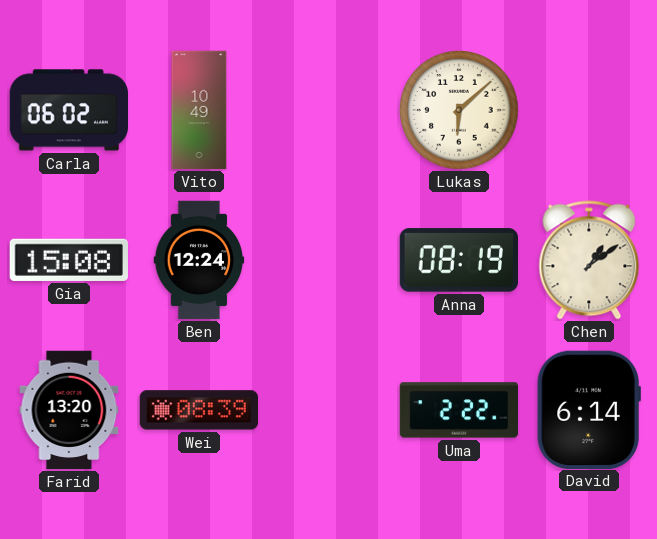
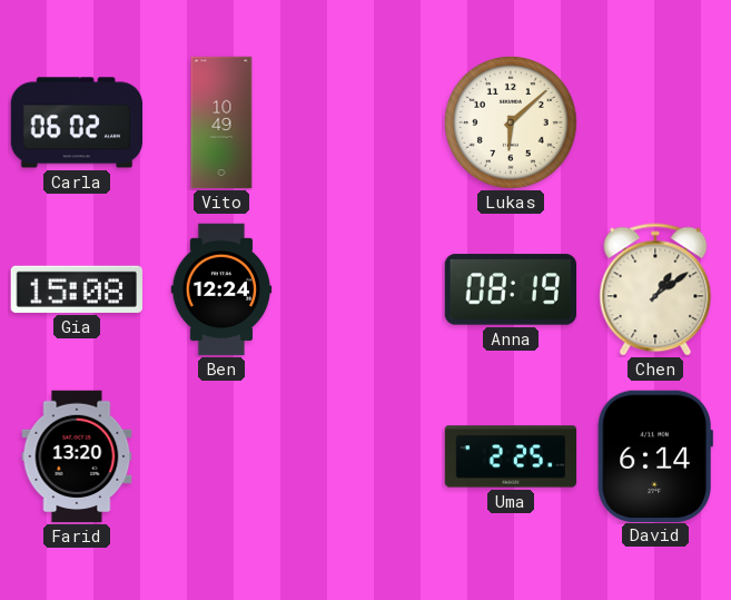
Wei: 08:39 -> none (198, 410)
Uma: 2:22 -> 2:25 (511, 456)
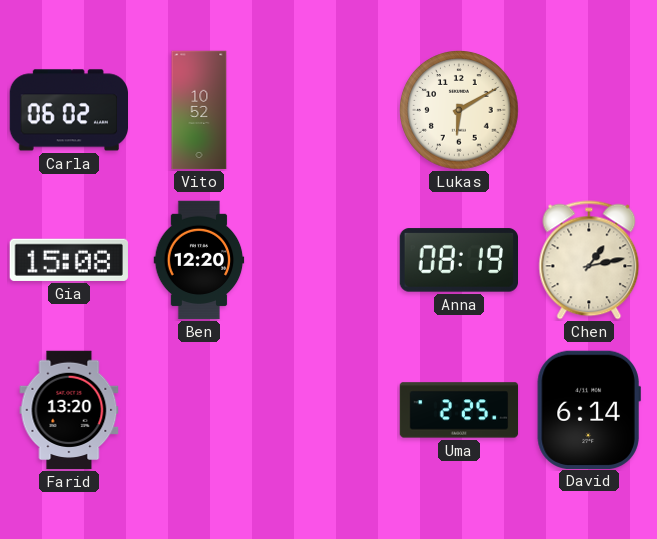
Vito: 10:49 -> 10:52 (199, 110)
Lukas: 6:08 -> 6:10 (459, 110)
Ben: 12:24 -> 12:20 (199, 260)
Chen: 1:09 -> 1:13 (589, 260)
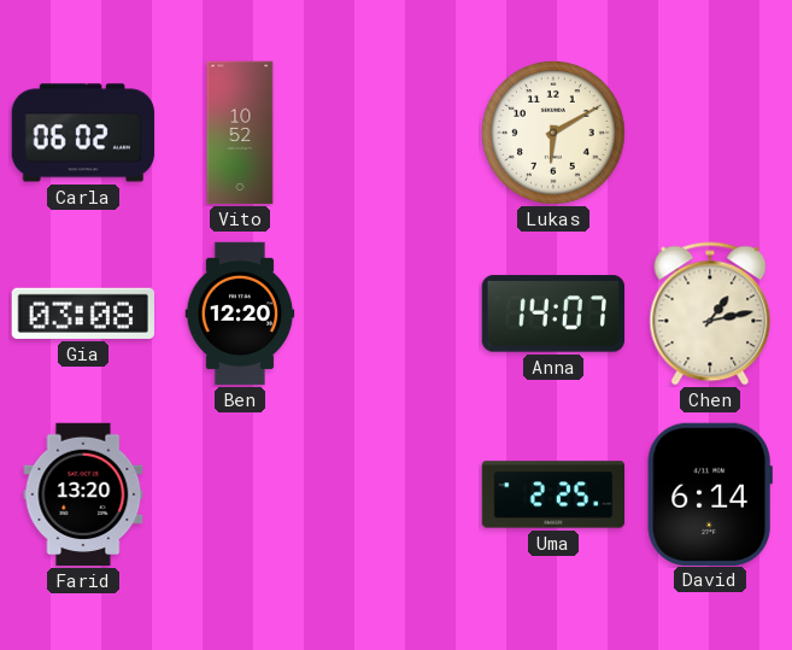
Gia: 15:08 -> 03:08 (83, 314)
Anna: 08:19 -> 14:07 (552, 314)
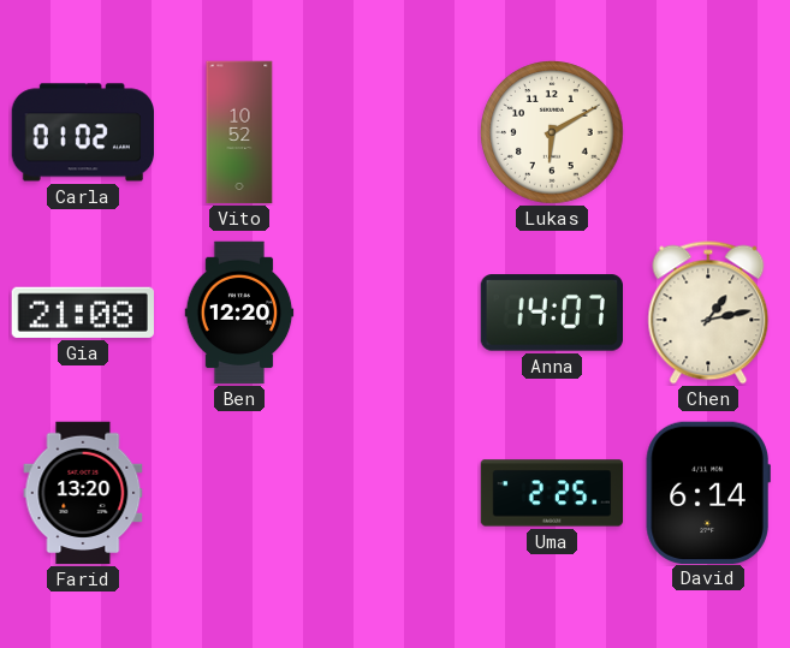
Carla: 06:02 -> 01:02 (82, 132)
Gia: 03:08 -> 21:08 (83, 313)
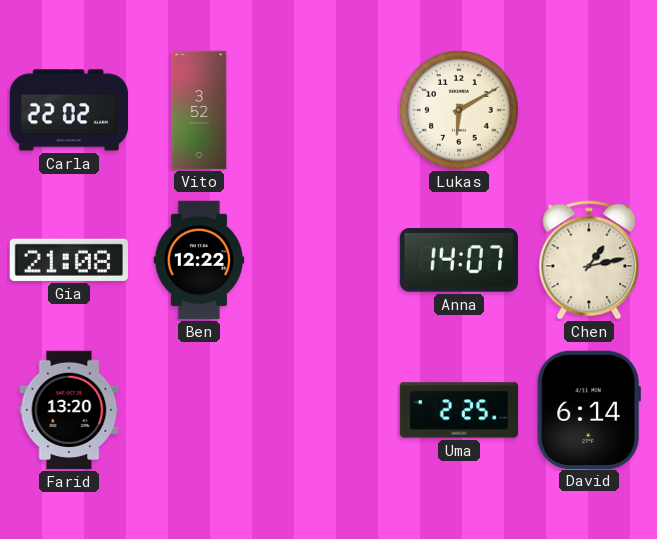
Carla: 01:02 -> 22:02 (68, 110)
Vito: 10:52 -> 3:52 (199, 110)
Ben: 12:20 -> 12:22 (199, 260)
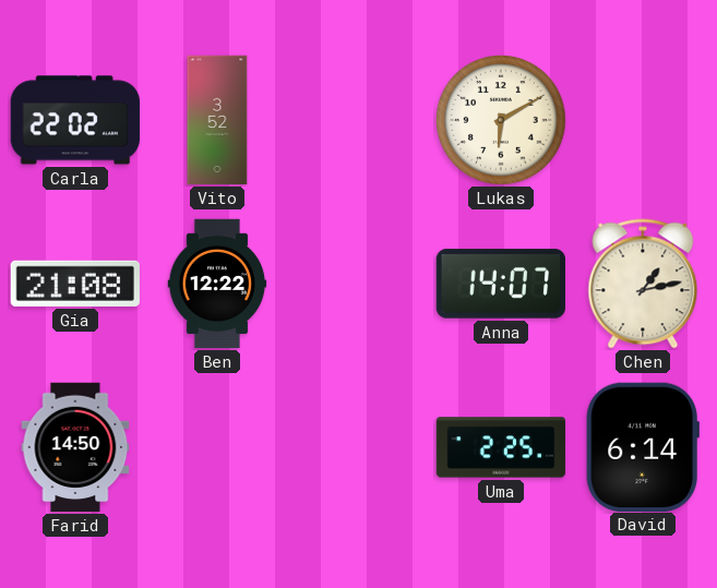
Farid: 13:20 -> 14:50 (75, 447)
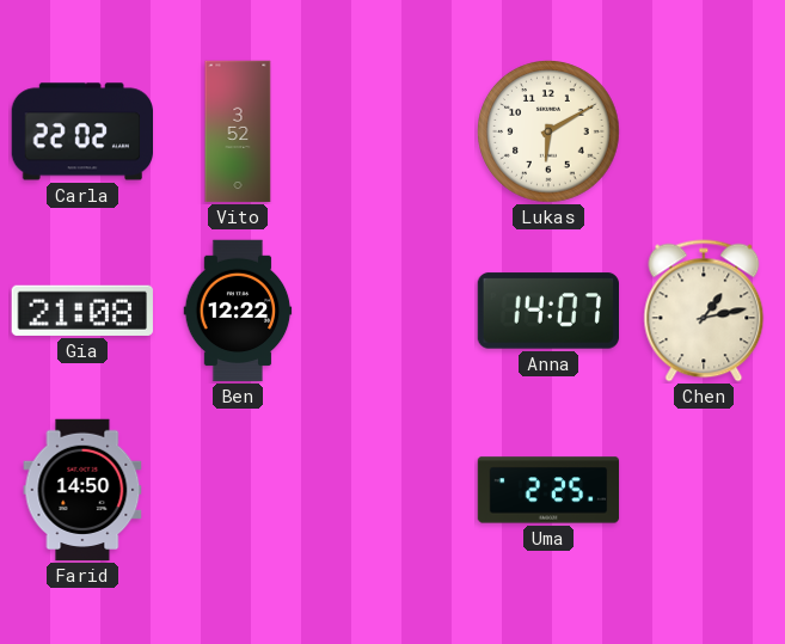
David: 6:14 -> none (643, 446)
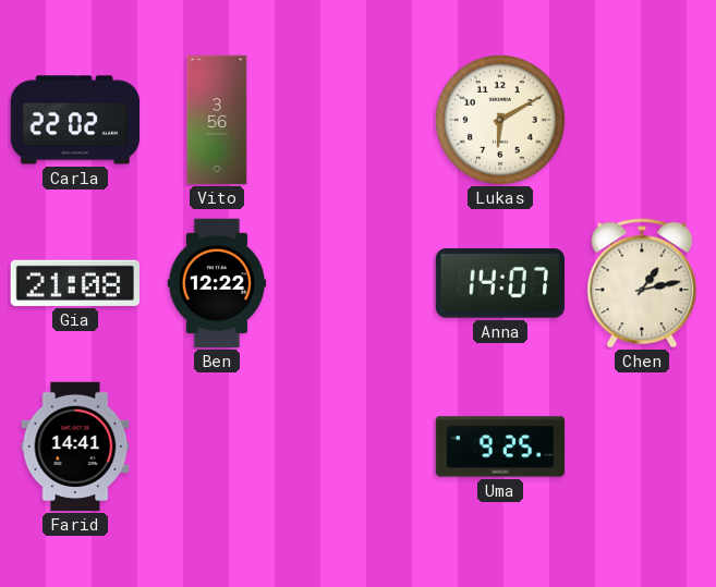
Vito: 3:52 -> 3:56 (217, 120)
Farid: 14:50 -> 14:41 (75, 447)
Uma: 2:25 -> 9:25 (500, 447)
